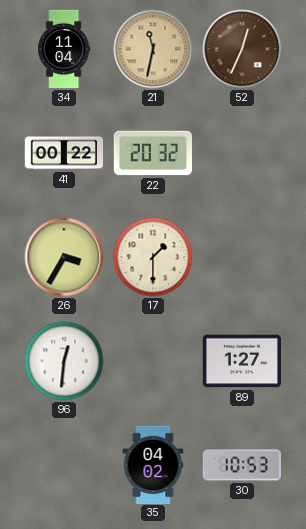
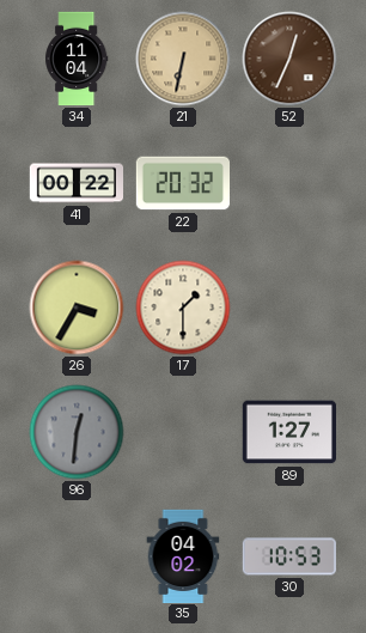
21: 11:32 -> 6:32 (183, 59)
96 dial: white -> grey (77, 432)
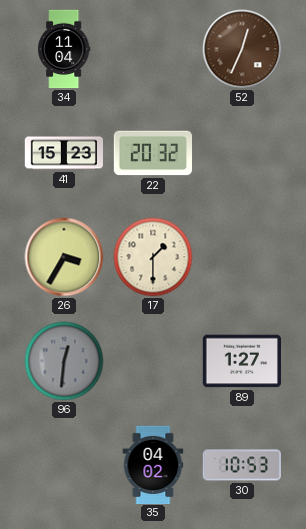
21: 6:32 -> none (183, 59)
41: 00:22 -> 15:23 (63, 153)
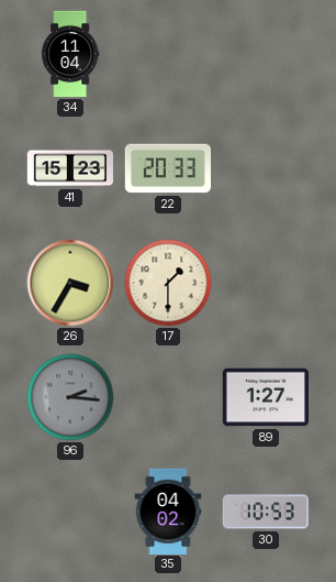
52: 12:34 -> none (242, 49)
22: 20:32 -> 20:33 (167, 168)
96: 12:31 -> 2:16 (70, 397)
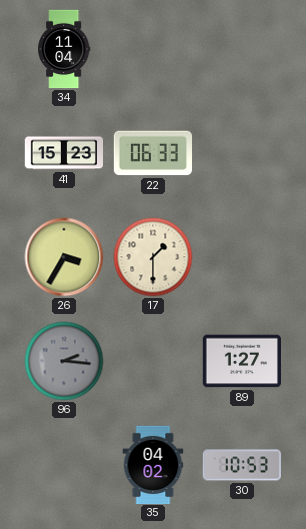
22: 20:33 -> 06:33 (152, 153)
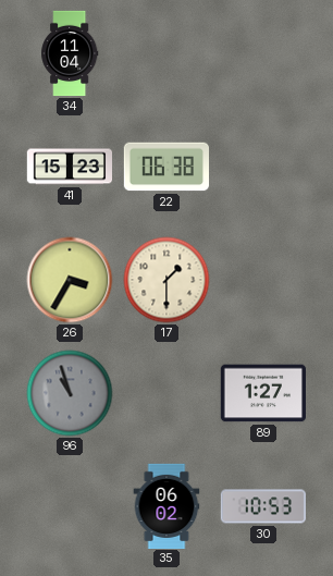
22: 06:33 -> 06:38 (165, 167)
96: 2:16 -> 10:57 (70, 393)
35: 04:02 -> 06:02 (166, 505)
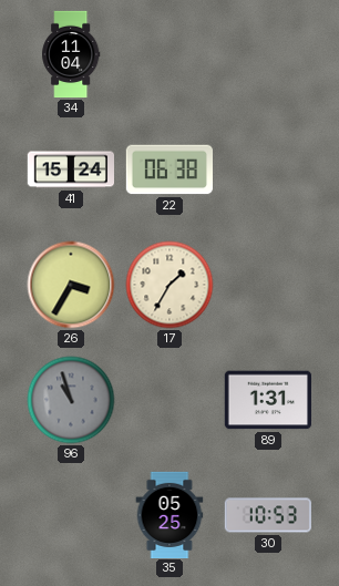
41: 15:23 -> 15:24 (70, 169)
17: 1:30 -> 1:35 (169, 285)
89: 1:27 -> 1:31 (267, 400)
35: 06:02 -> 05:25 (169, 514)
